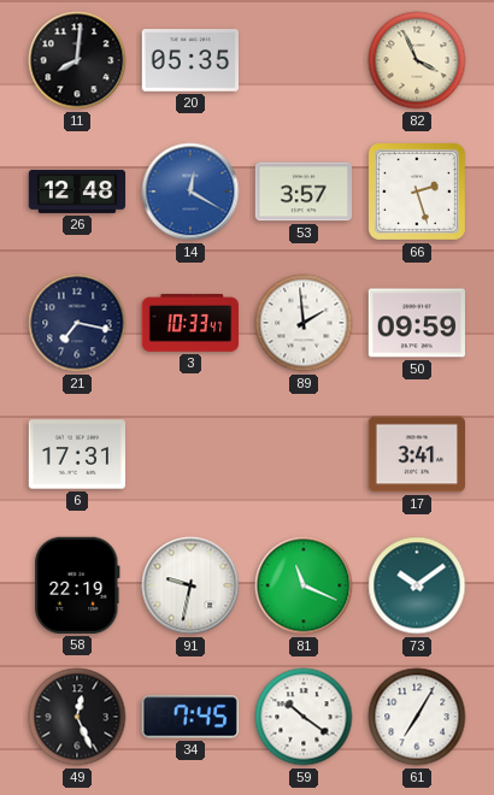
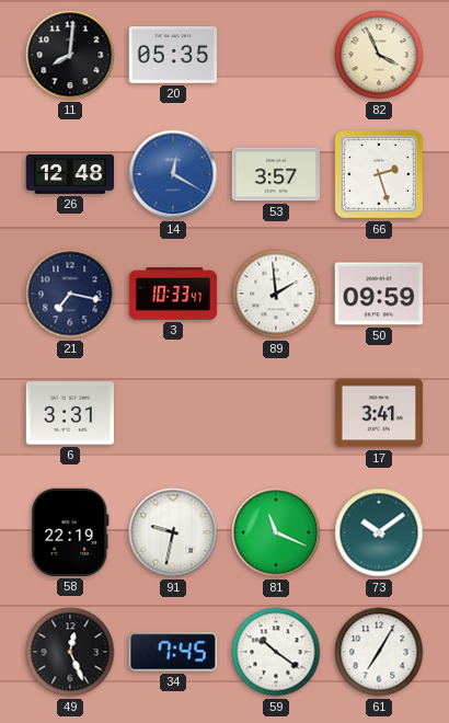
6: 17:31 -> 3:31 (69, 413)
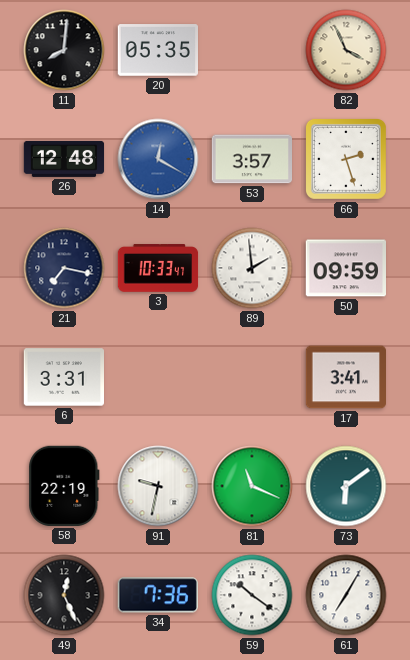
73: 10:09 -> 6:09 (346, 486)
34: 7:45 -> 7:36 (158, 595)
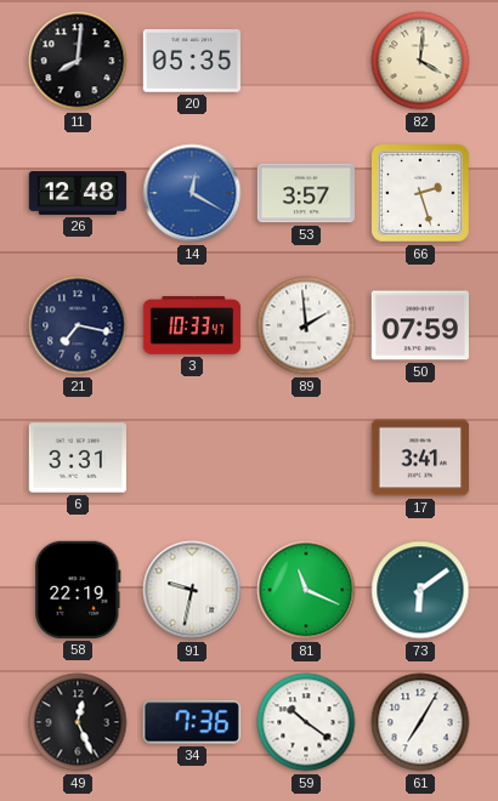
82: 3:56 -> 4:01 (420, 61)
50: 09:59 -> 07:59 (419, 325)
